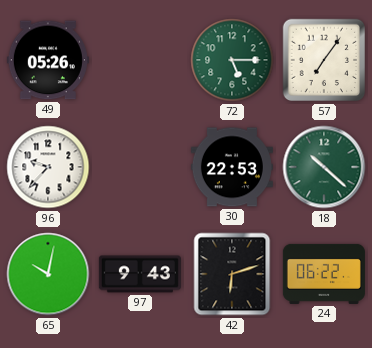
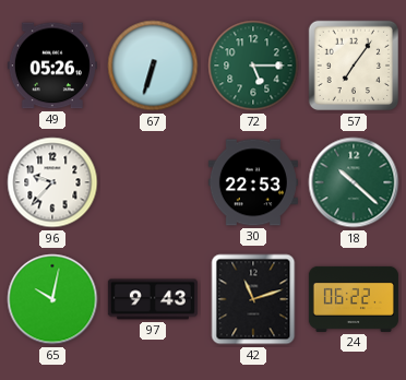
67: none -> 6:33 (153, 66)
42: 6:12 -> 11:12 (253, 299)
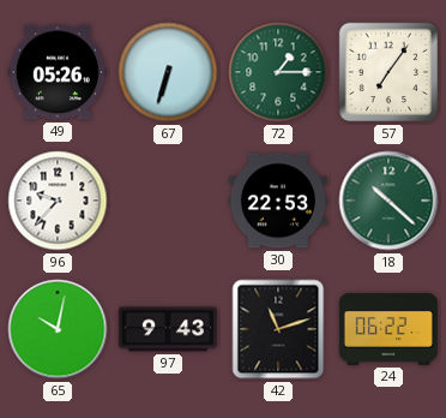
72: 5:15 -> 1:15 (278, 72)
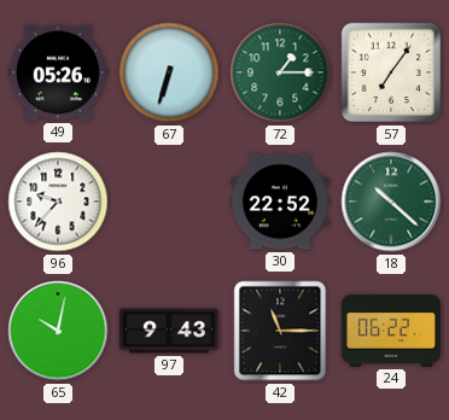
30: 22:53 -> 22:52 (280, 202)
42: 11:12 -> 11:15 (280, 331)
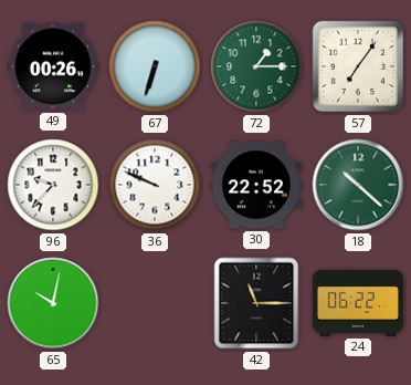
49: 05:26 -> 00:26 (53, 66)
36: none -> 9:49 (155, 185)
97: 9:43 -> none (169, 331)
